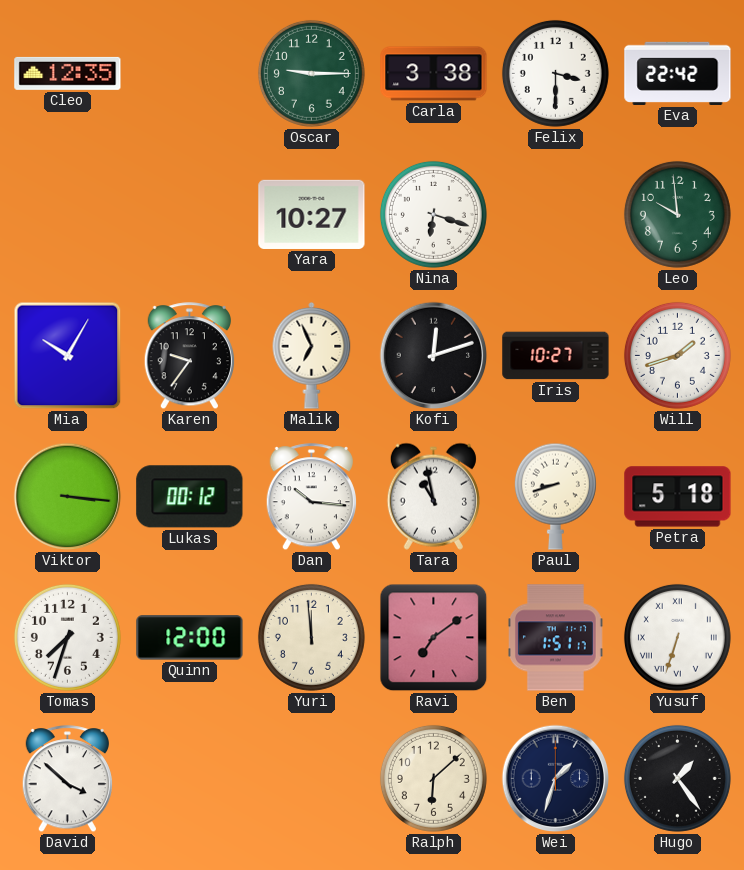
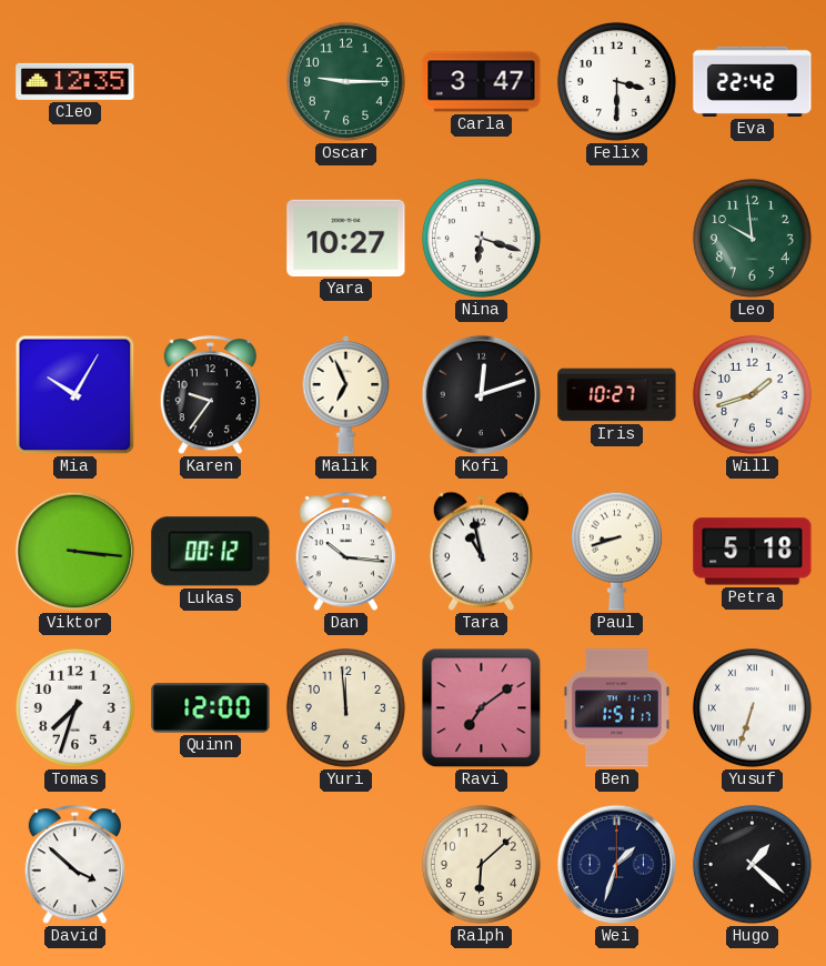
Carla: 3:38 -> 3:47 (482, 82)
Hugo: 1:24 -> 1:22 (752, 864)
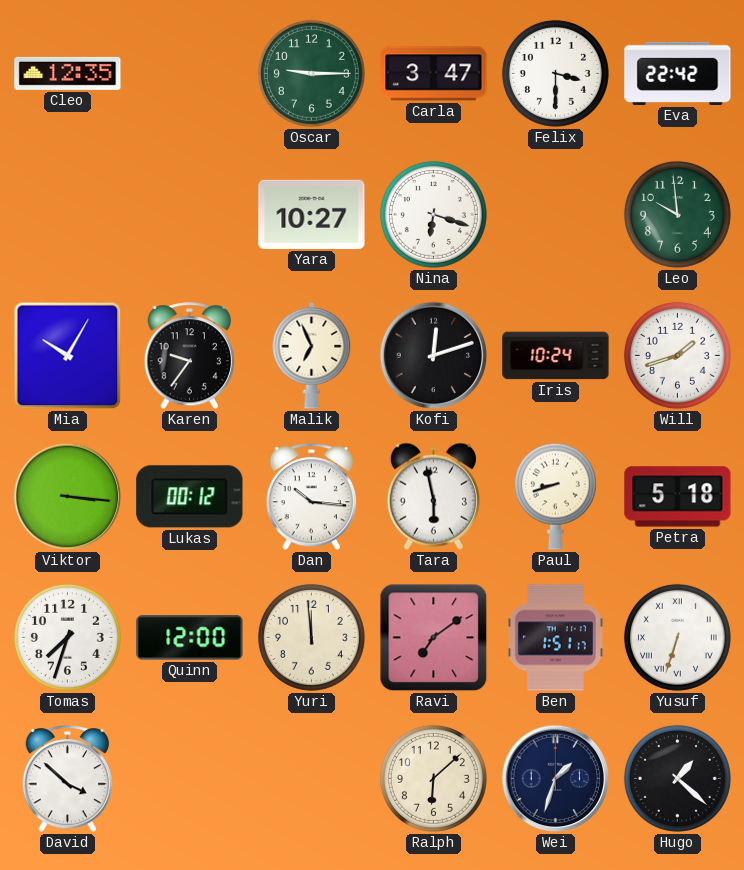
Iris: 10:27 -> 10:24 (556, 356)
Tara: 10:58 -> 5:58 (433, 496)
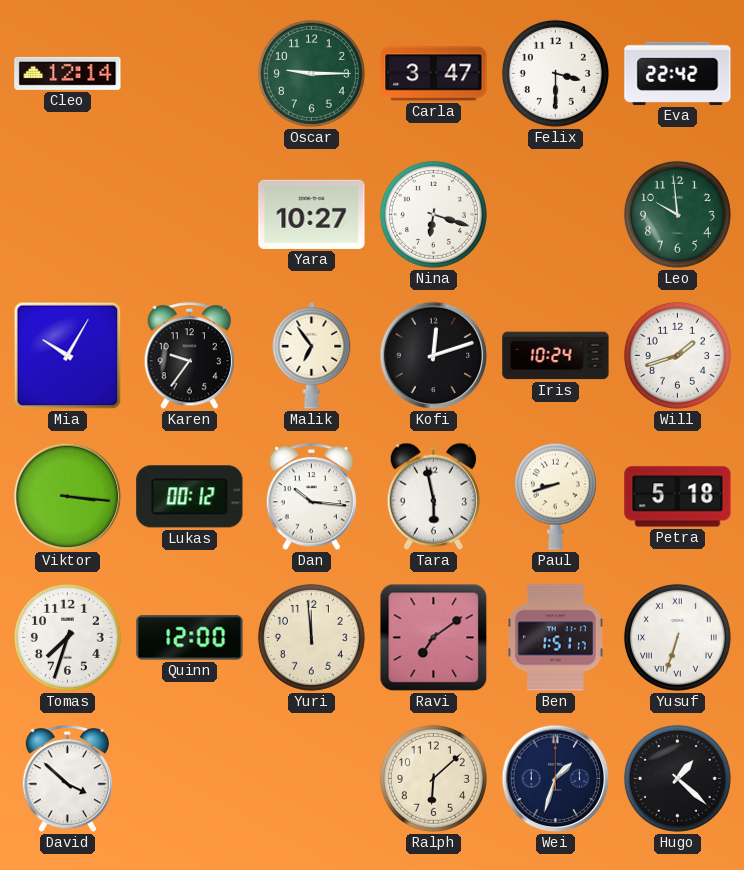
Cleo: 12:35 -> 12:14 (68, 73)
Malik: 6:56 -> 6:54 (312, 356)
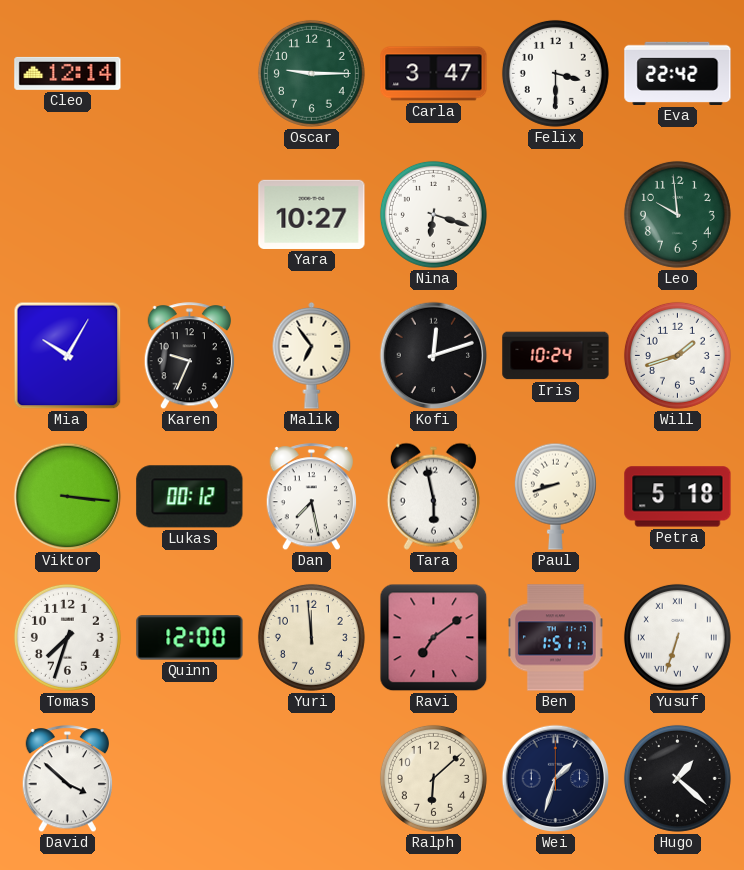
Karen: 9:36 -> 9:34 (189, 356)
Dan: 10:16 -> 7:28 (311, 497)
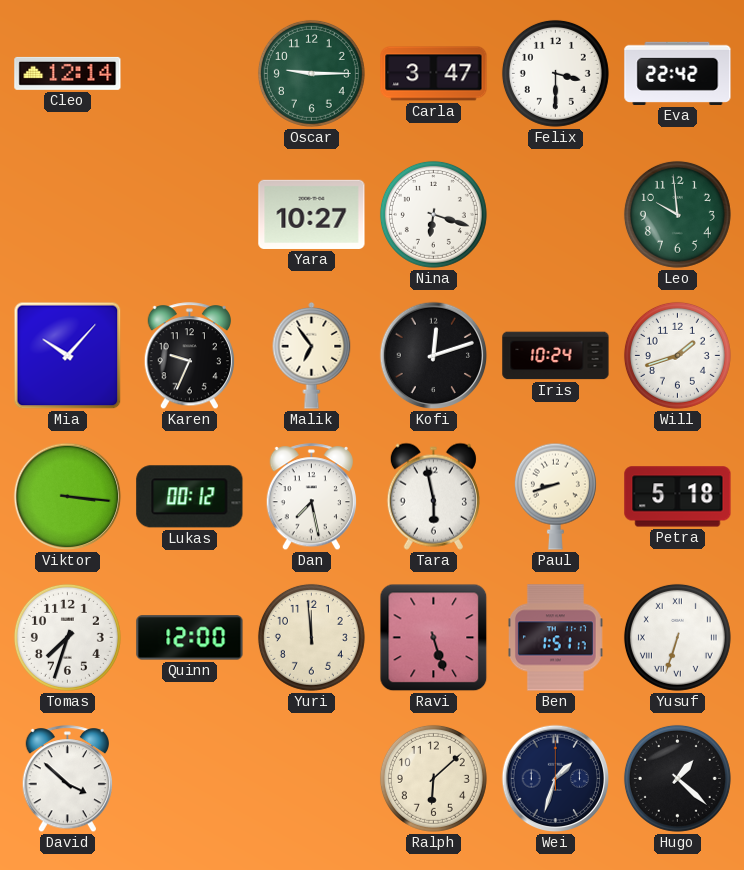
Mia: 10:05 -> 10:07 (68, 356)
Ravi: 7:09 -> 5:27 (434, 638)
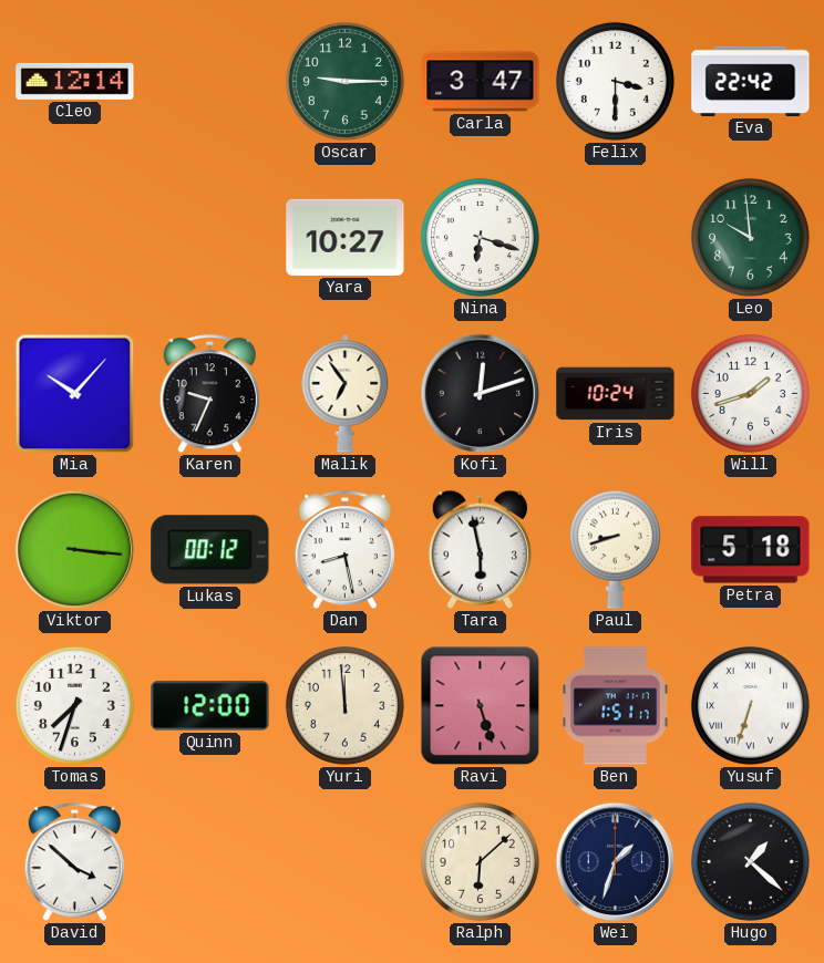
Dan: 7:28 -> 8:28 (344, 550)
